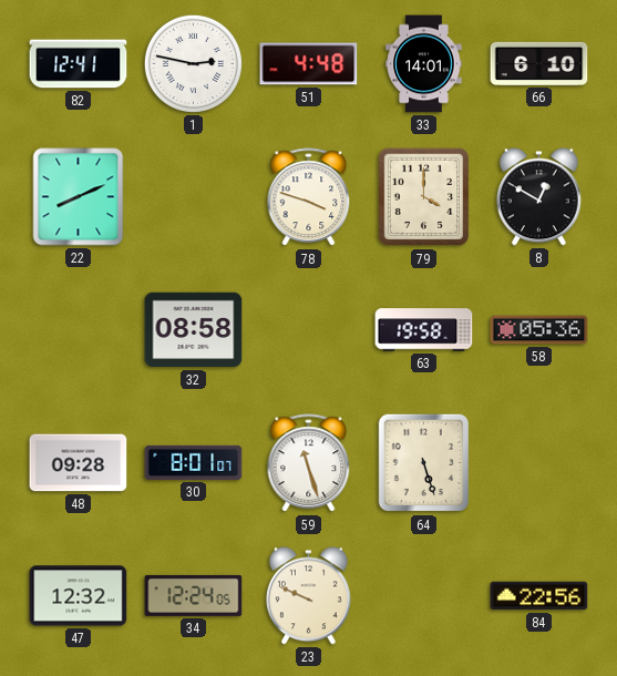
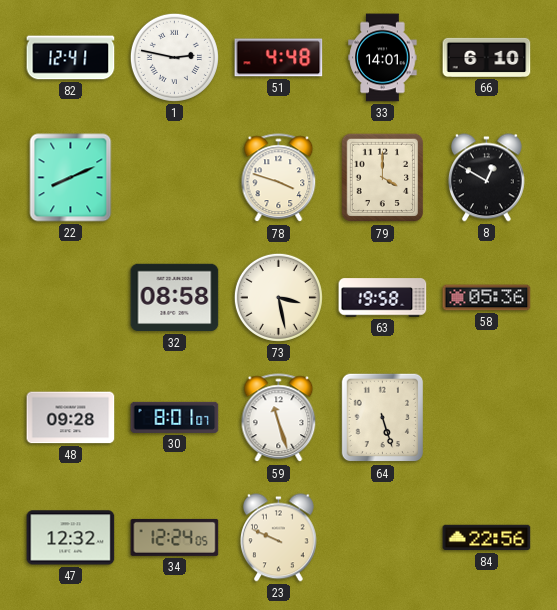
73: none -> 3:28 (278, 297)
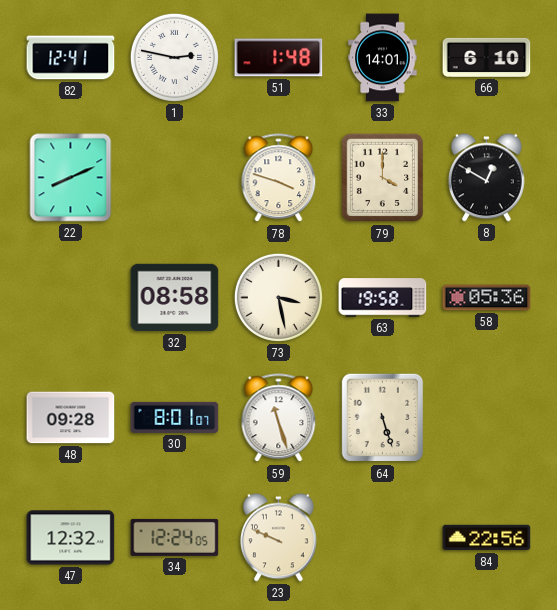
51: 4:48 -> 1:48 (279, 58)
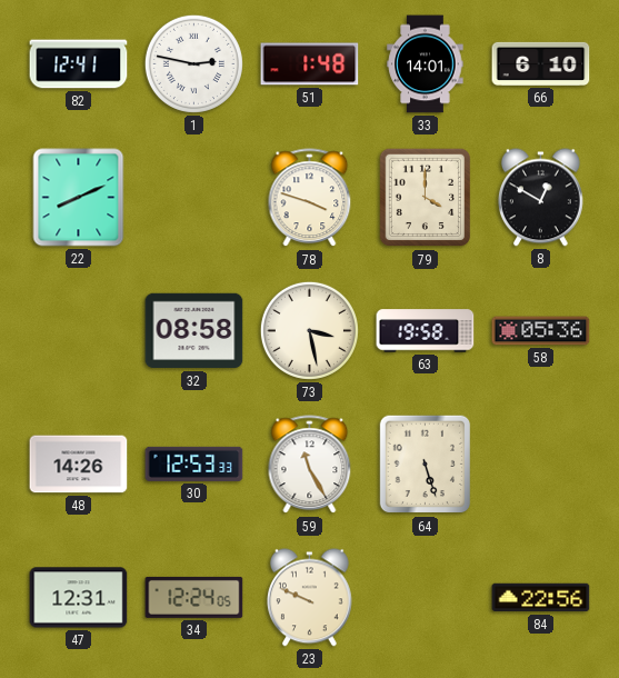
48: 09:28 -> 14:26 (79, 465)
30: 8:01 -> 12:53 (194, 463)
59: 11:27 -> 11:25 (310, 465)
47: 12:32 -> 12:31 (79, 598)
